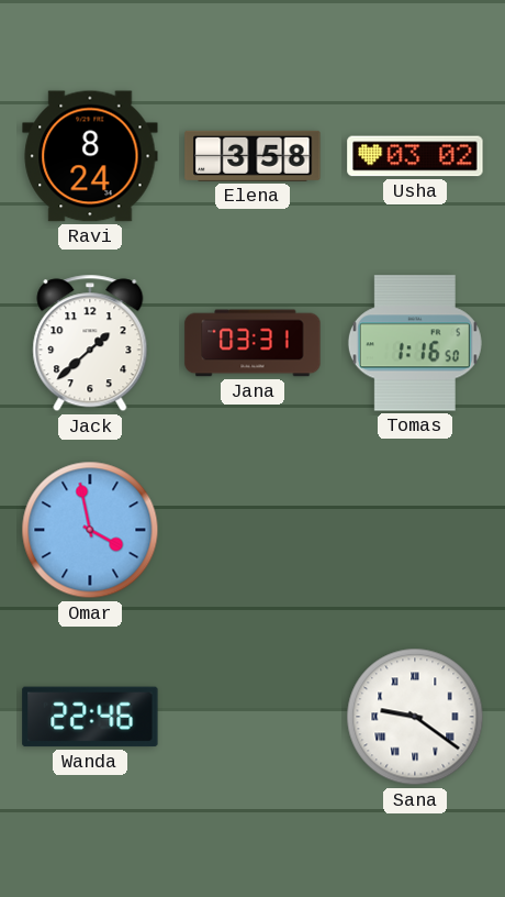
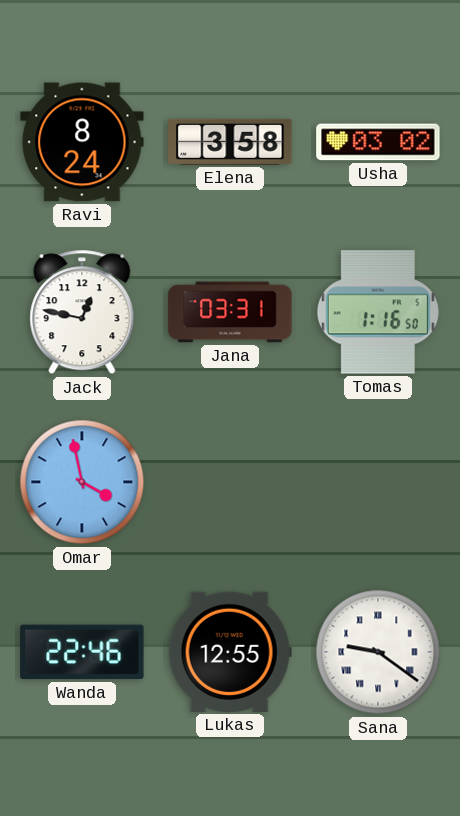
Jack: 1:38 -> 12:47 (82, 312)
Lukas: none -> 12:55 (230, 652)
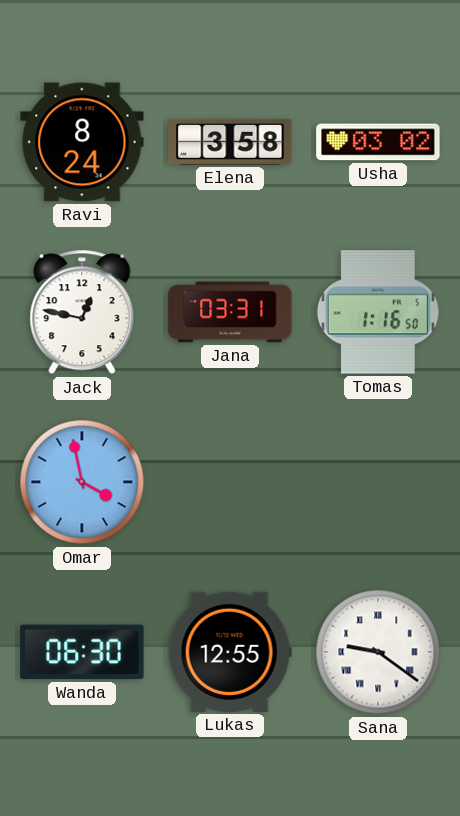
Wanda: 22:46 -> 06:30 (82, 652)
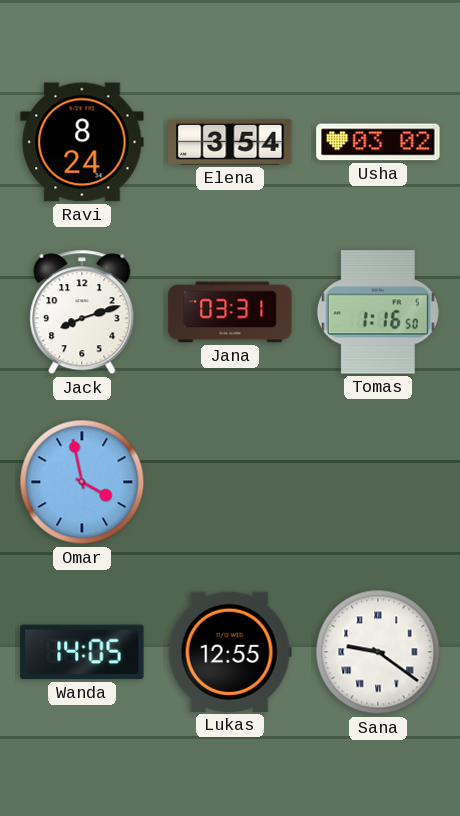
Elena: 3:58 -> 3:54 (230, 142)
Jack: 12:47 -> 8:12 (82, 312)
Wanda: 06:30 -> 14:05 (82, 652)
